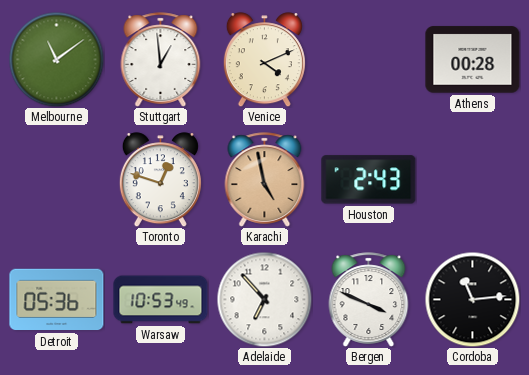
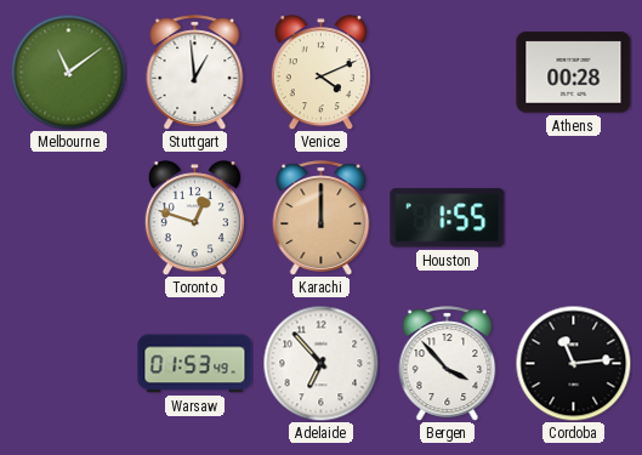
Karachi: 4:58 -> 12:00 (322, 218)
Houston: 2:43 -> 1:55 (448, 218)
Detroit: 05:36 -> none (57, 300)
Warsaw: 10:53 -> 01:53 (195, 364)
Bergen: 3:49 -> 3:53 (448, 364)
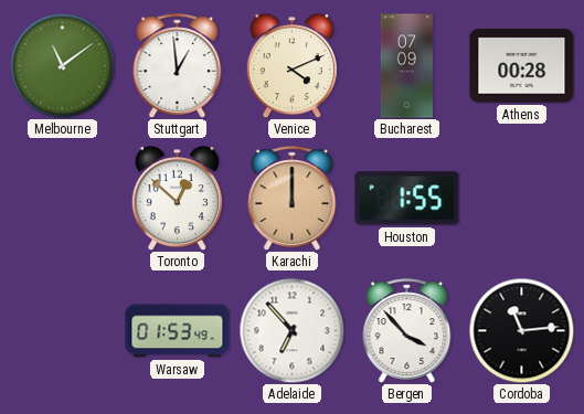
Bucharest: none -> 07:09 (407, 66)
Toronto: 12:48 -> 12:52 (177, 199)
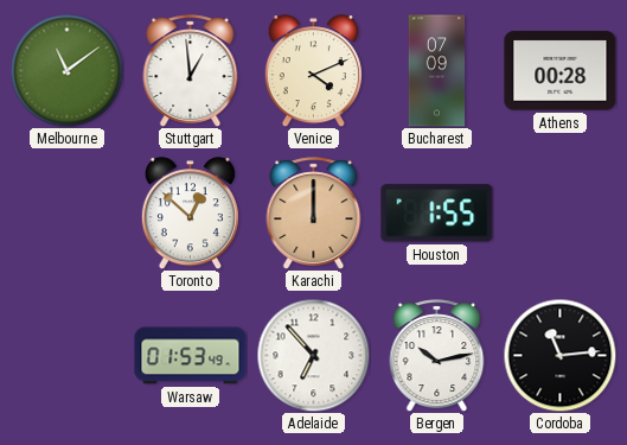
Bergen: 3:53 -> 10:13 (437, 356)
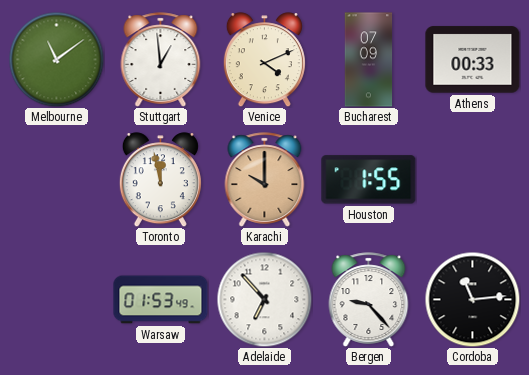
Athens: 00:28 -> 00:33 (473, 60)
Toronto: 12:52 -> 11:58 (160, 180)
Karachi: 12:00 -> 10:00 (265, 180)
Bergen: 10:13 -> 9:23 (369, 300)
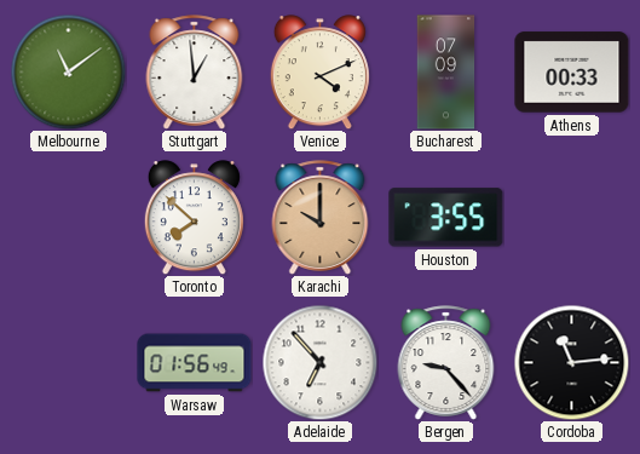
Toronto: 11:58 -> 7:52 (194, 218)
Houston: 1:55 -> 3:55 (446, 218)
Warsaw: 01:53 -> 01:56 (195, 363)
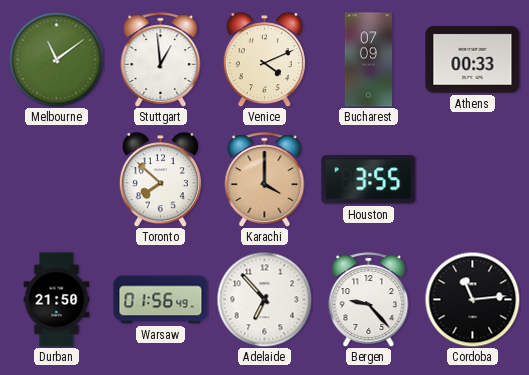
Karachi: 10:00 -> 4:00 (265, 180)
Durban: none -> 21:50 (57, 300)
